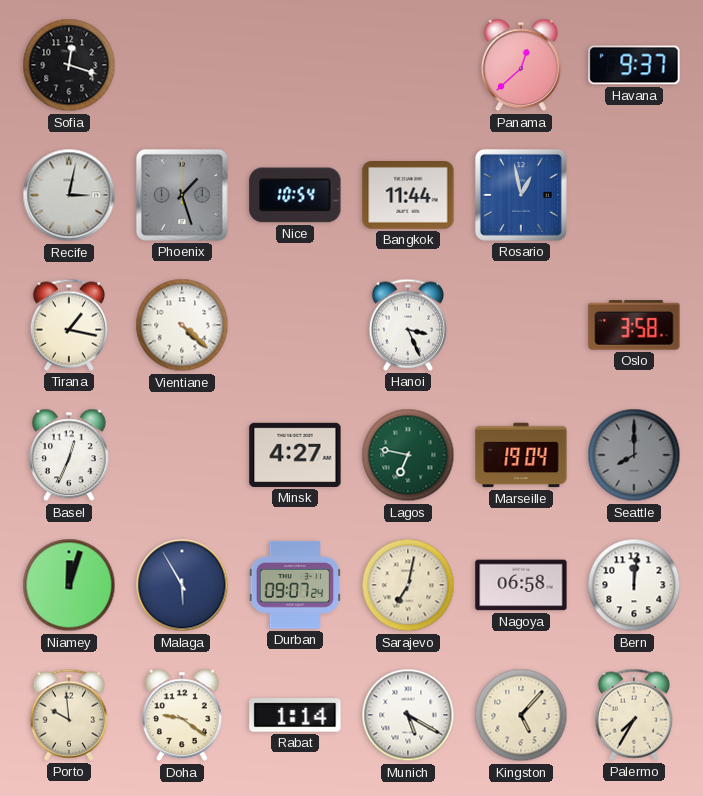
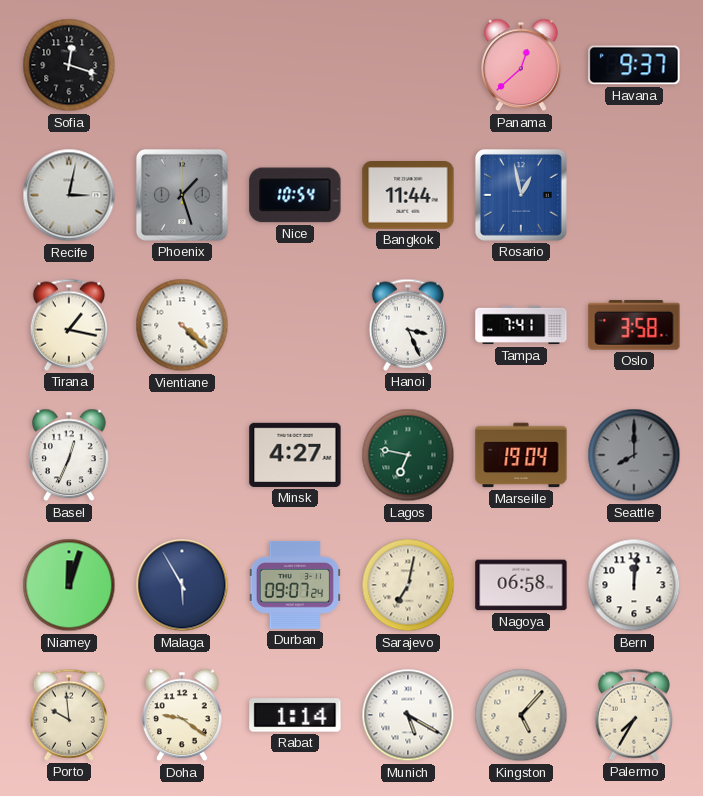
Tampa: none -> 7:41 (521, 325)
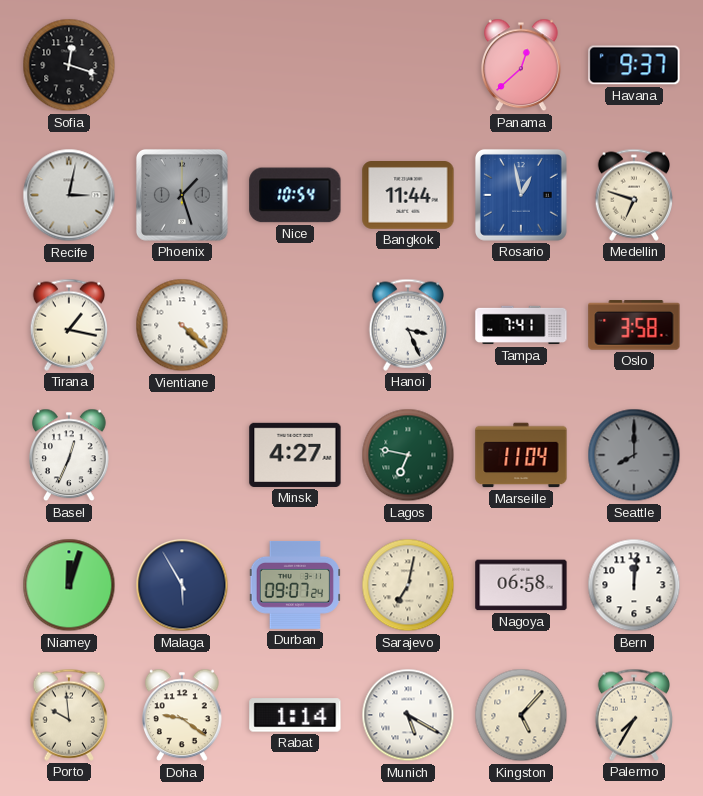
Medellin: none -> 6:48 (634, 195)
Marseille: 19:04 -> 11:04 (521, 455)
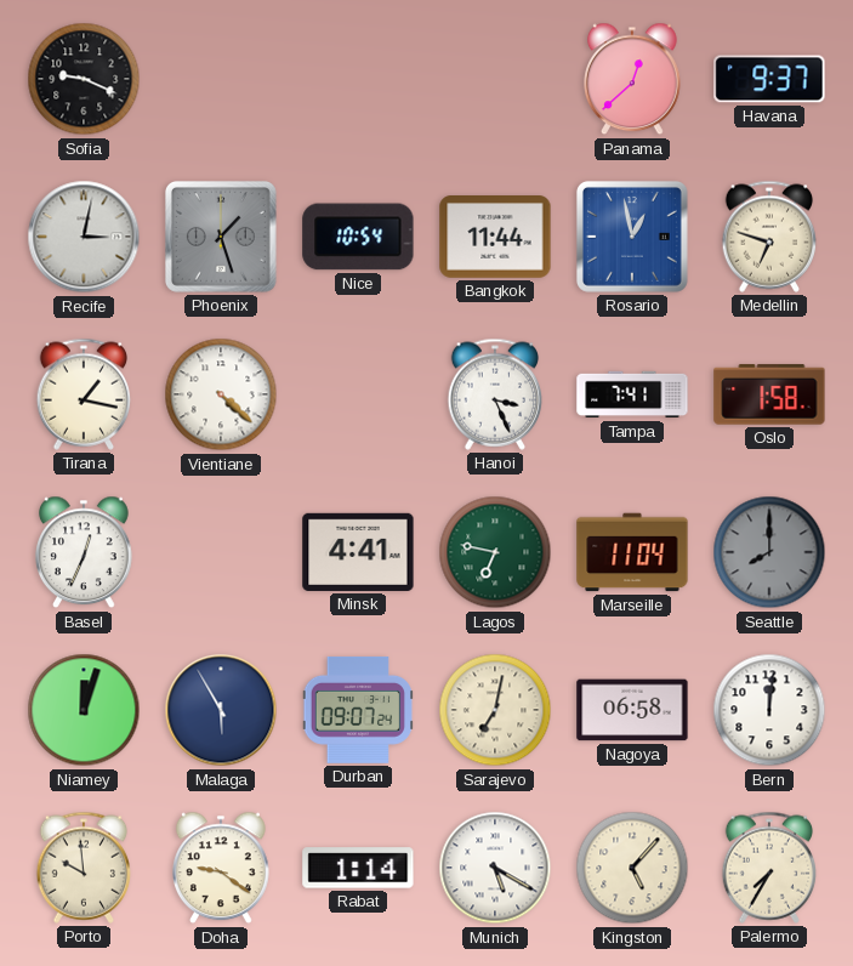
Sofia: 12:18 -> 9:19 (84, 79)
Oslo: 3:58 -> 1:58 (769, 394)
Minsk: 4:27 -> 4:41 (358, 552)
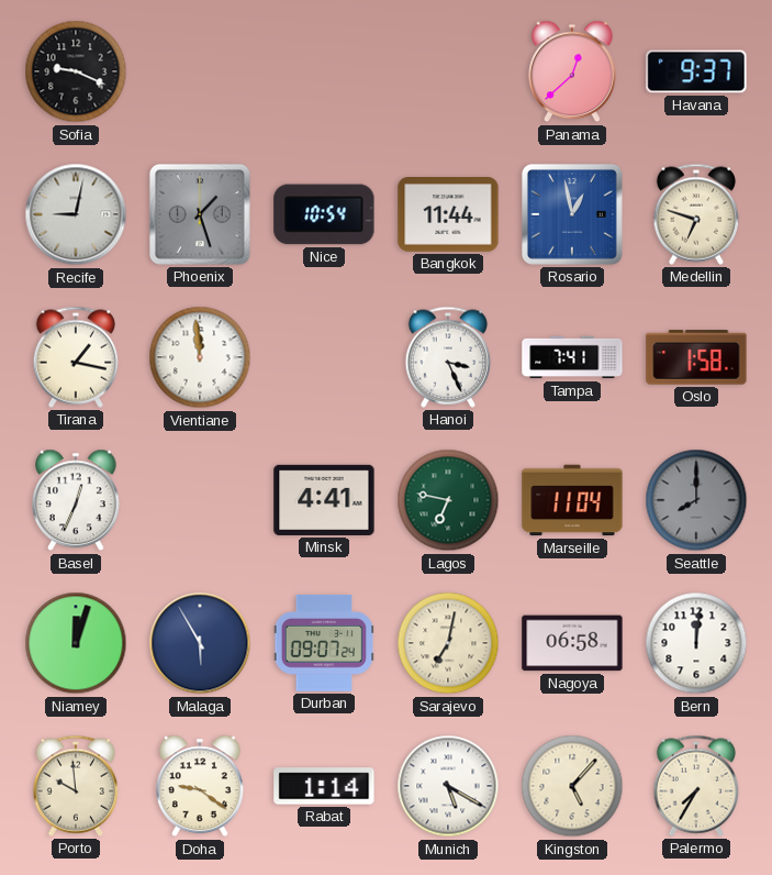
Recife: 3:02 -> 9:02 (76, 214)
Vientiane: 4:22 -> 11:59 (200, 357)
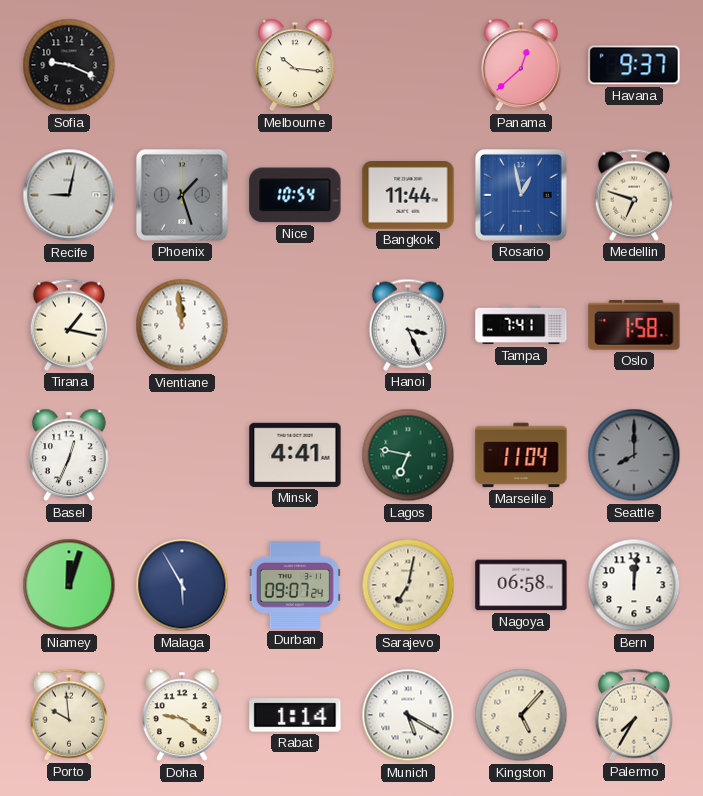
Melbourne: none -> 10:16 (296, 65)
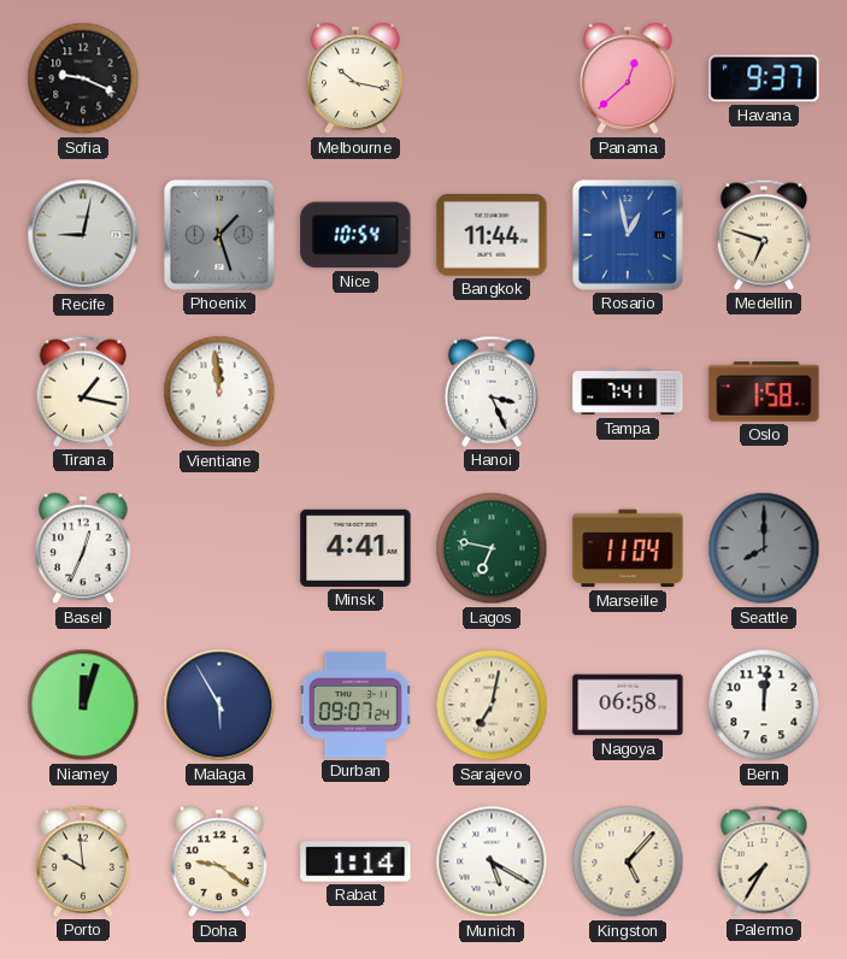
Melbourne: 10:16 -> 10:17 (357, 78)
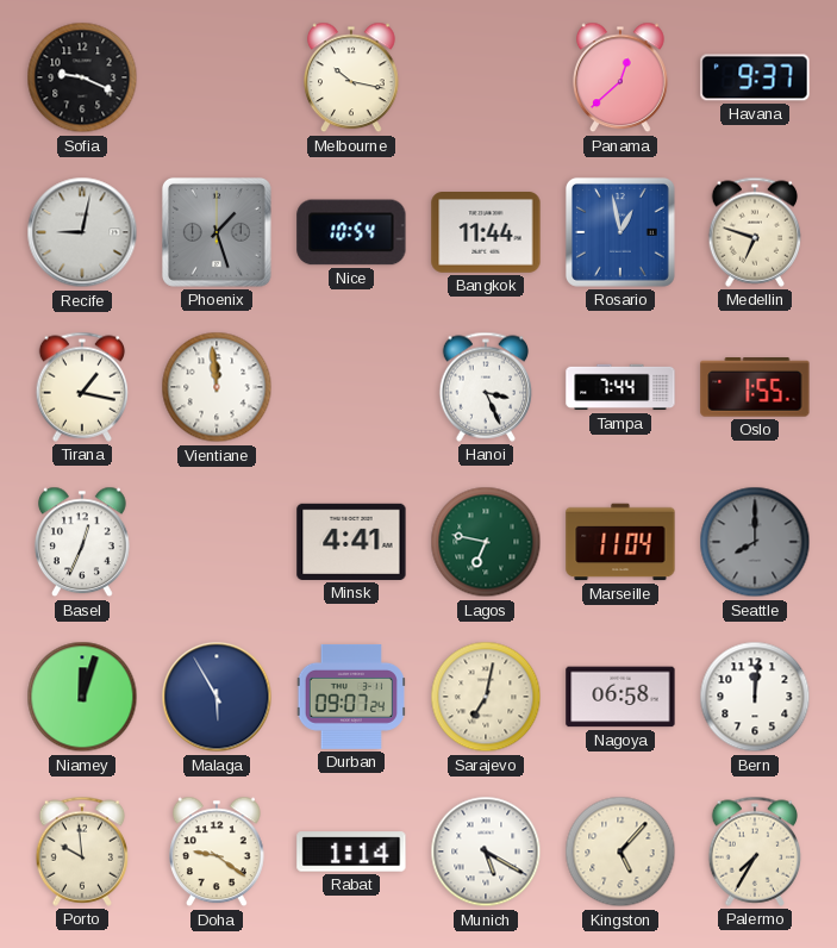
Tampa: 7:41 -> 7:44 (620, 387)
Oslo: 1:58 -> 1:55 (755, 387)
